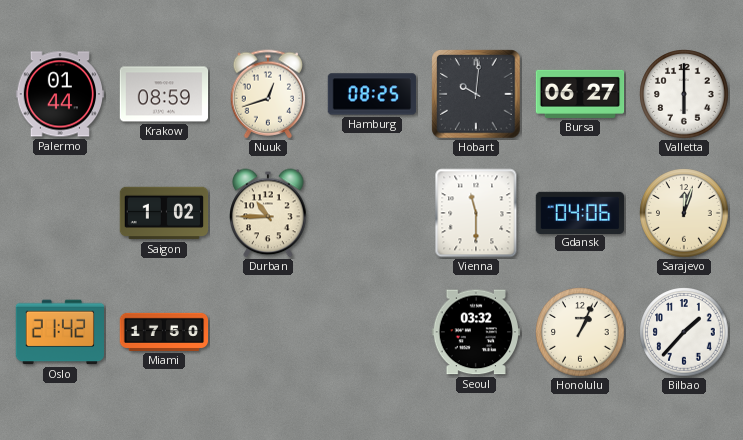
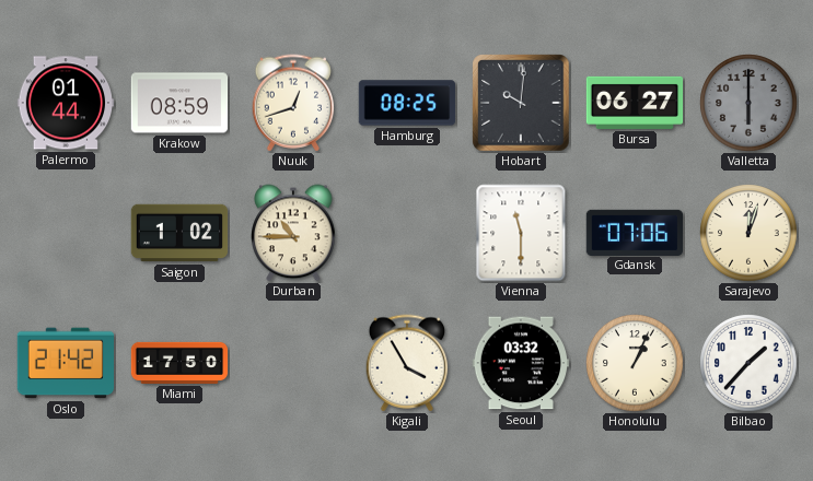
Valletta dial: white -> grey (748, 103)
Gdansk: 04:06 -> 07:06 (635, 232)
Kigali: none -> 3:55 (407, 363)
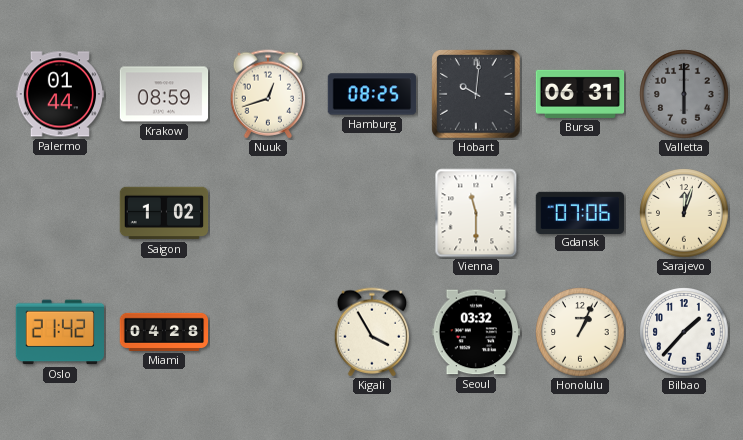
Bursa: 06:27 -> 06:31 (580, 94)
Durban: 10:45 -> none (293, 233)
Miami: 17:50 -> 04:28 (164, 332)
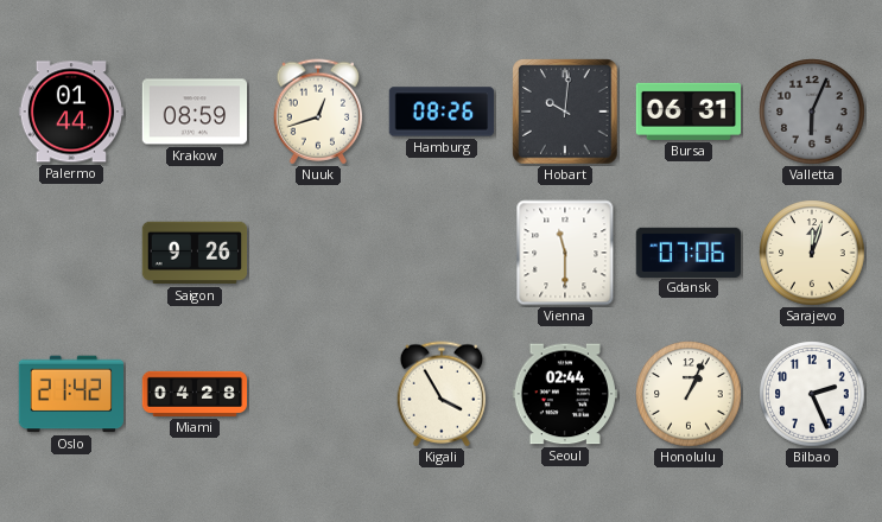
Hamburg: 08:25 -> 08:26 (442, 112)
Valletta: 6:00 -> 6:04 (812, 112)
Saigon: 1:02 -> 9:26 (195, 253)
Seoul: 03:32 -> 02:44 (564, 394)
Bilbao: 1:37 -> 2:26 (812, 394)
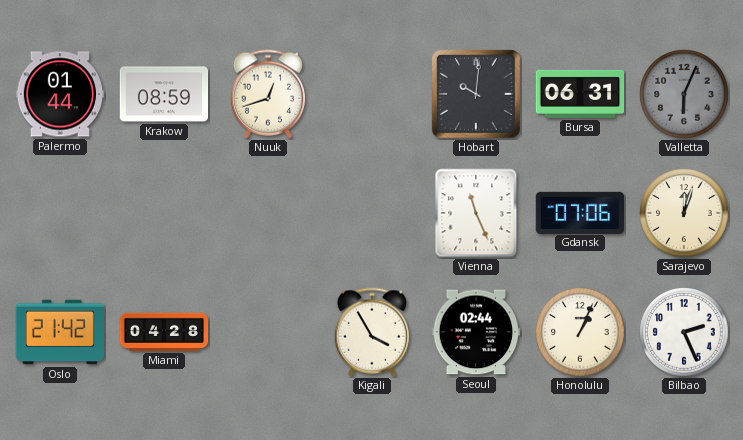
Hamburg: 08:26 -> none (442, 112)
Saigon: 9:26 -> none (195, 253)
Vienna: 11:30 -> 11:26 (476, 213)
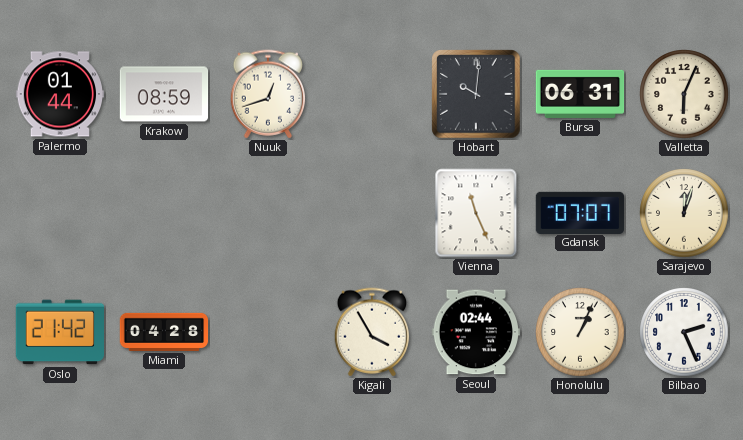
Valletta dial: grey -> cream (684, 94)
Gdansk: 07:06 -> 07:07 (580, 212)
